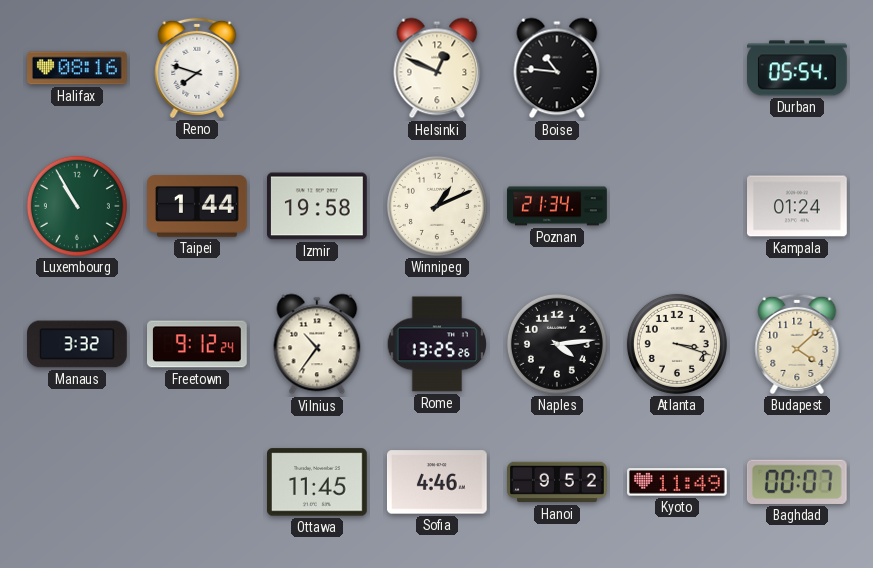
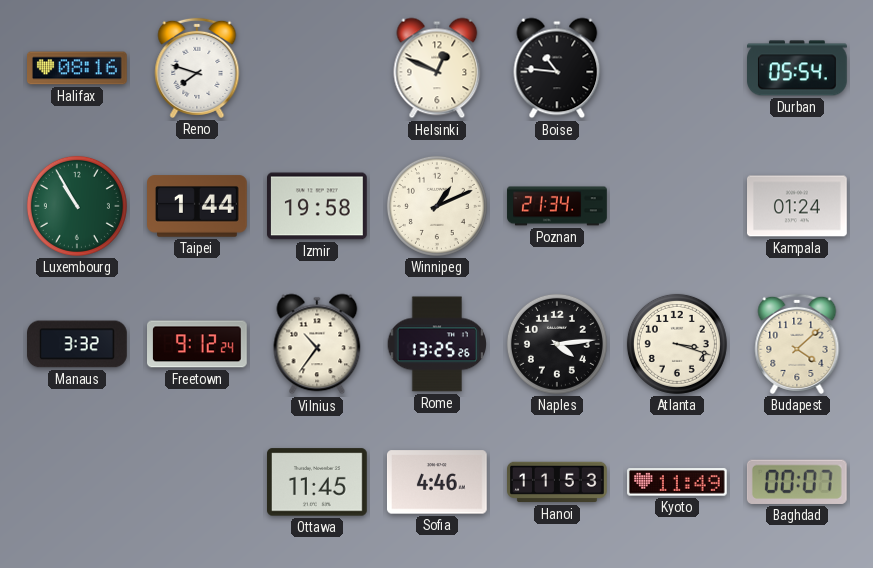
Hanoi: 9:52 -> 11:53 (558, 482)
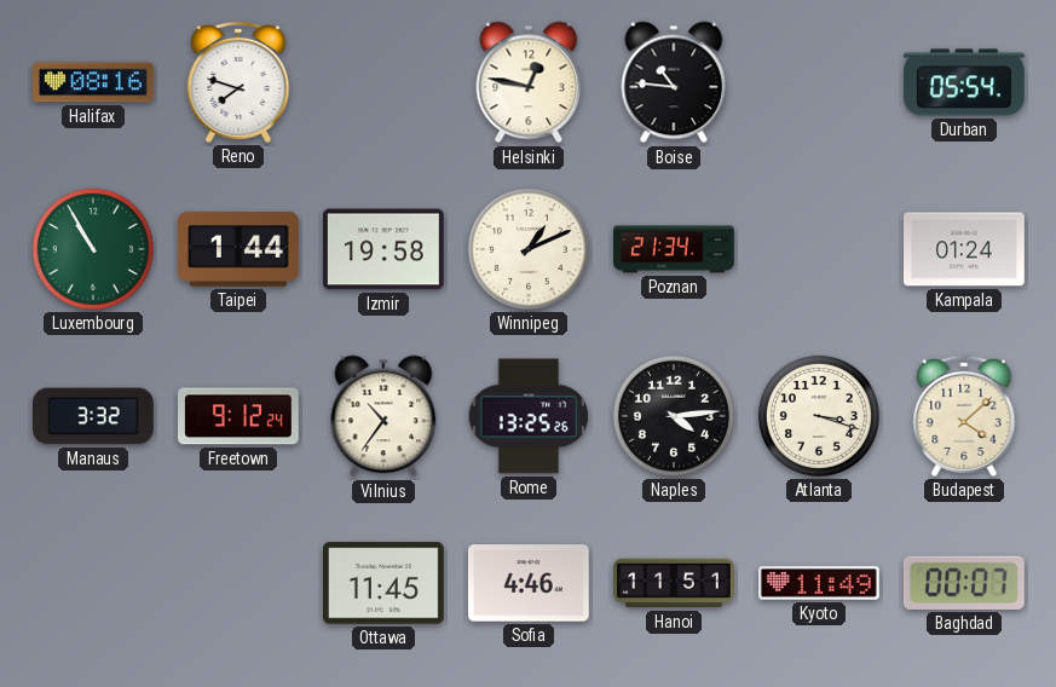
Helsinki: 12:49 -> 12:47 (529, 82)
Hanoi: 11:53 -> 11:51 (675, 583)
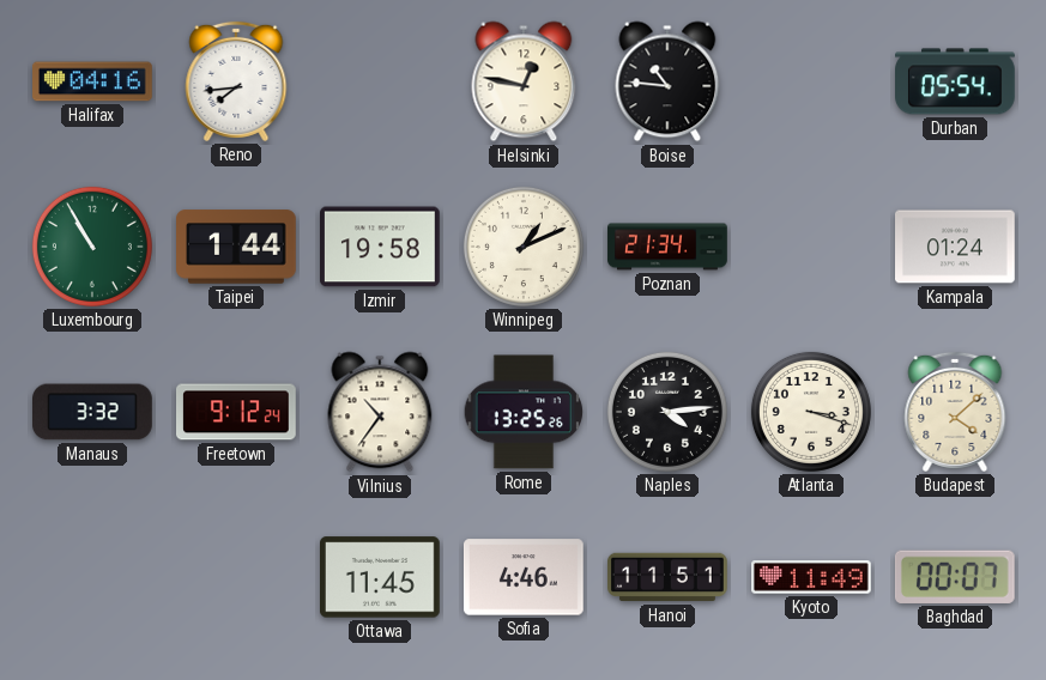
Halifax: 08:16 -> 04:16 (93, 81)
Reno: 7:48 -> 7:44 (236, 81)
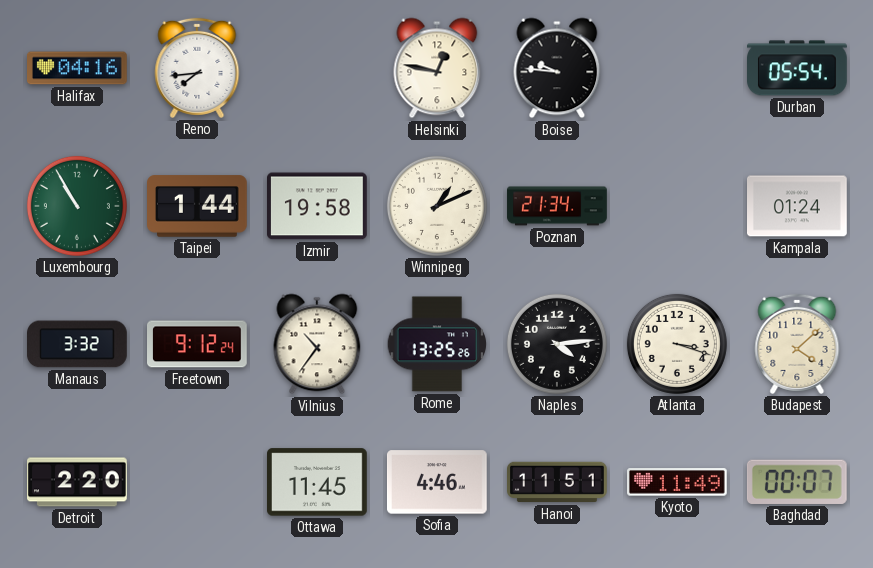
Boise: 10:46 -> 9:46 (557, 68)
Detroit: none -> 2:20 (78, 482)
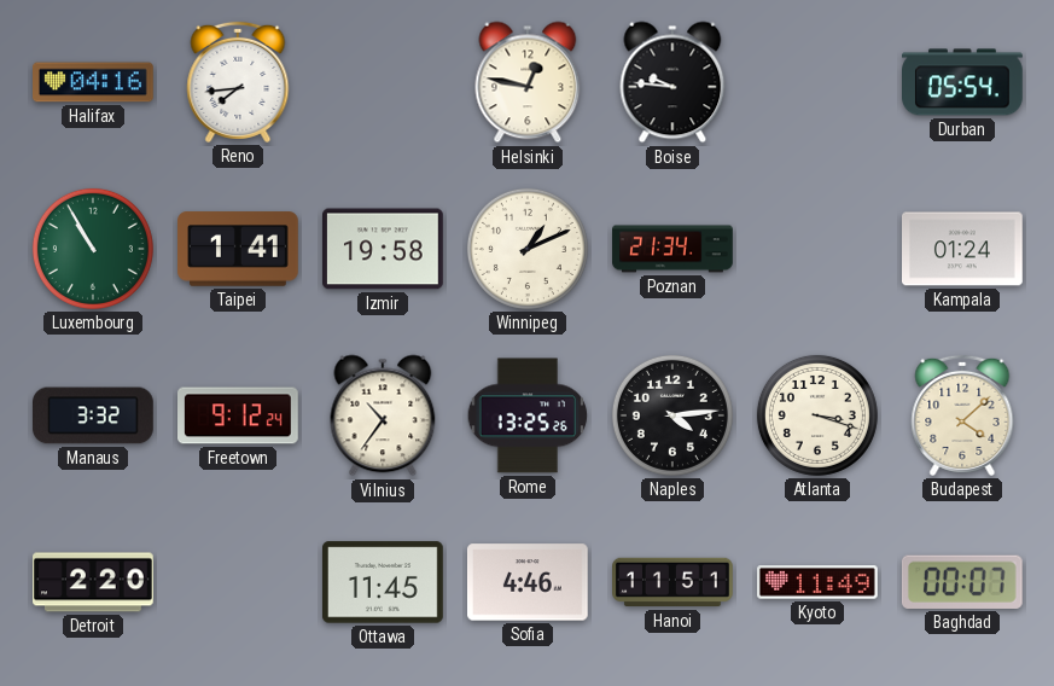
Taipei: 1:44 -> 1:41 (238, 249)
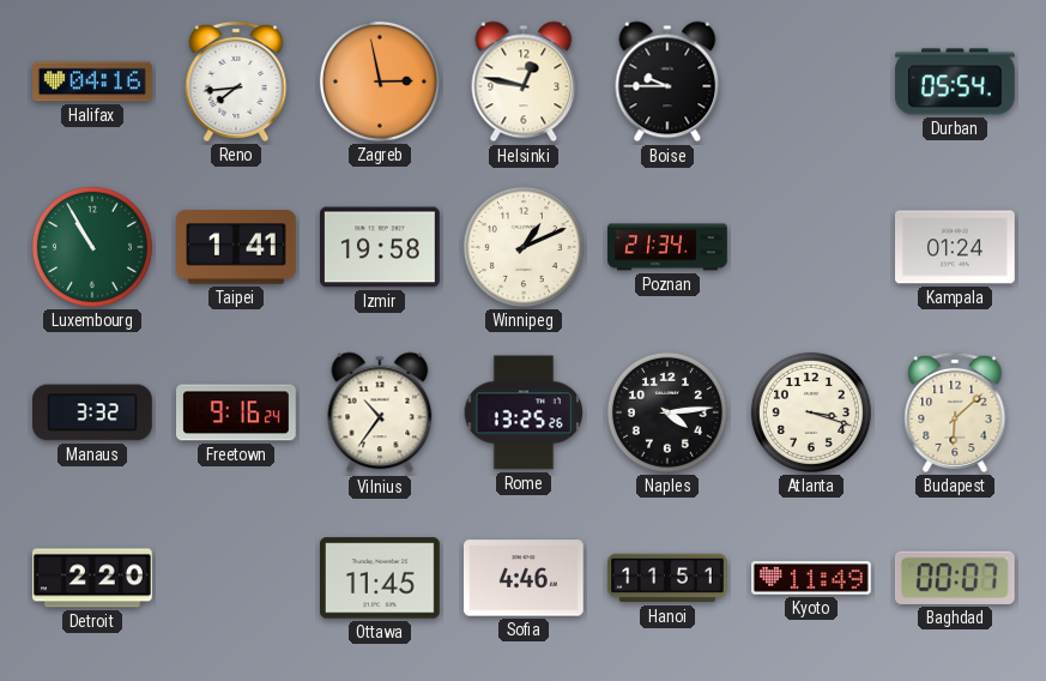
Zagreb: none -> 2:58 (380, 82)
Boise: 9:46 -> 9:45 (667, 82)
Freetown: 9:12 -> 9:16 (237, 412)
Budapest: 4:08 -> 6:08 (955, 412)
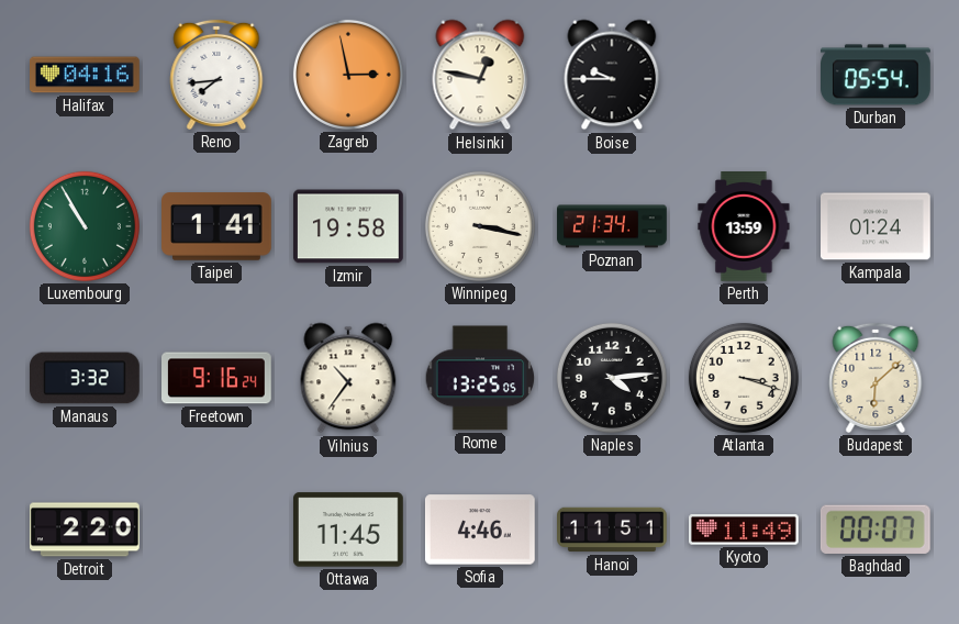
Winnipeg: 1:11 -> 3:17 (480, 226)
Perth: none -> 13:59 (744, 227)
Rome: 13:25:26 -> 13:25:05 (480, 378)
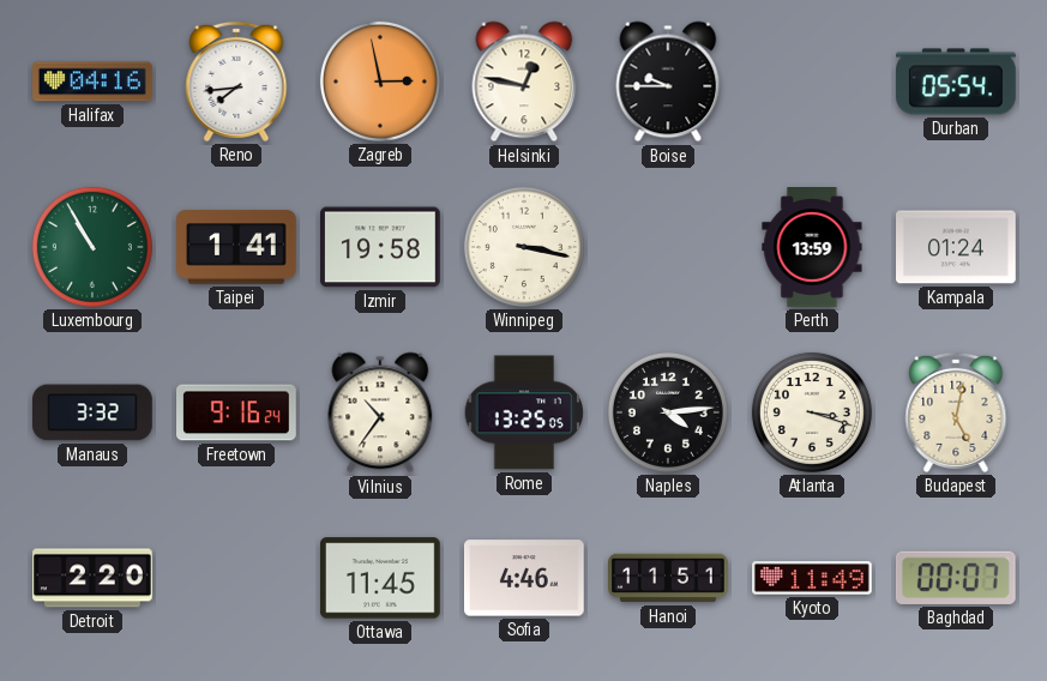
Poznan: 21:34 -> none (612, 226)
Budapest: 6:08 -> 5:02 (956, 412)
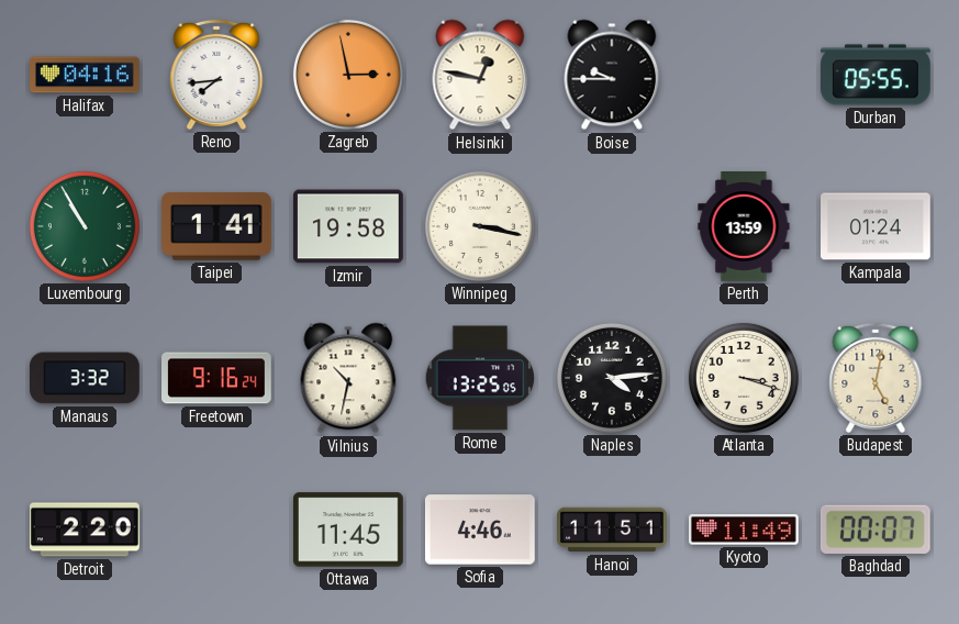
Durban: 05:54 -> 05:55 (877, 75)
Vilnius: 10:36 -> 10:32 (348, 378)
